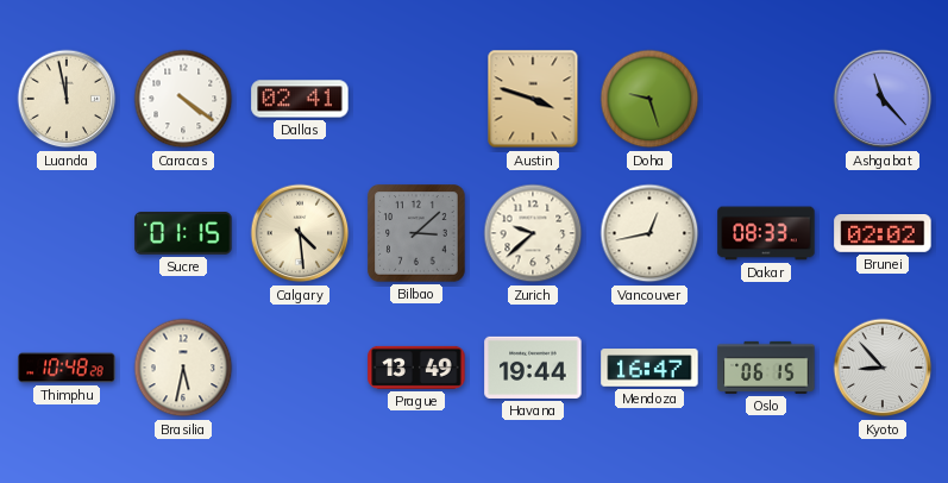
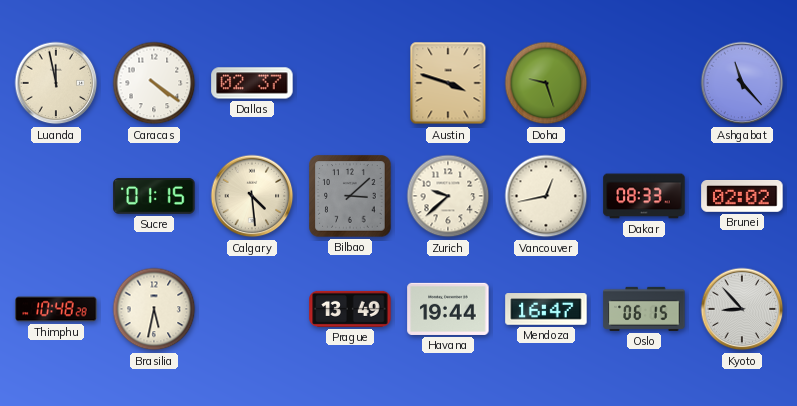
Dallas: 02:41 -> 02:37 (252, 83)
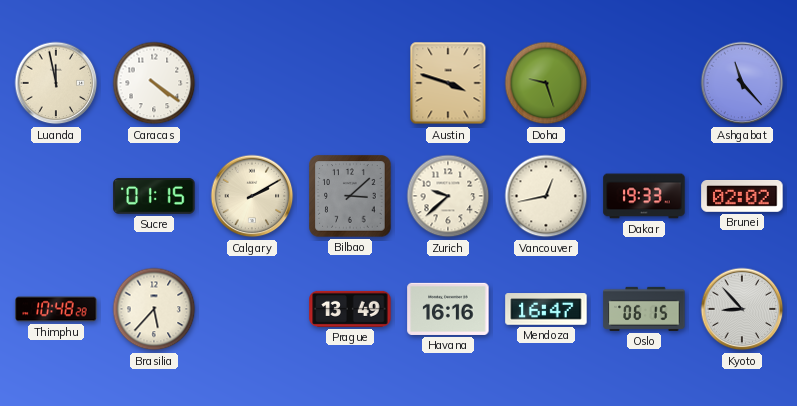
Dallas: 02:37 -> none (252, 83)
Calgary: 4:29 -> 2:10 (252, 196)
Dakar: 08:33 -> 19:33 (644, 196)
Brasilia: 5:32 -> 5:37 (154, 309)
Havana: 19:44 -> 16:16 (448, 309)
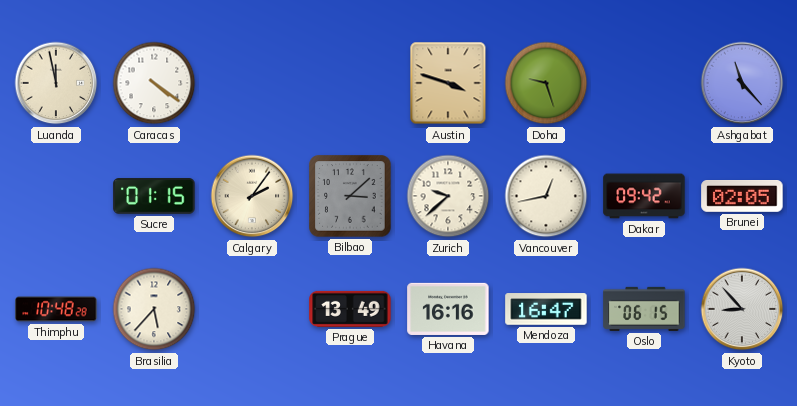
Calgary: 2:10 -> 2:06 (252, 196)
Dakar: 19:33 -> 09:42 (644, 196)
Brunei: 02:02 -> 02:05 (742, 197)
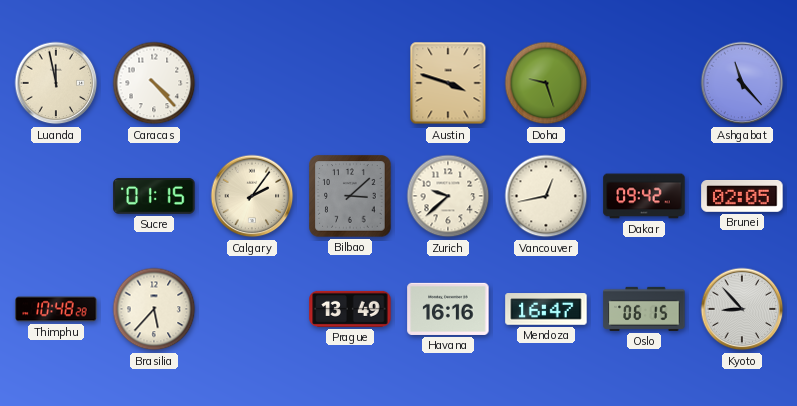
Caracas: 4:21 -> 4:23 (154, 83)
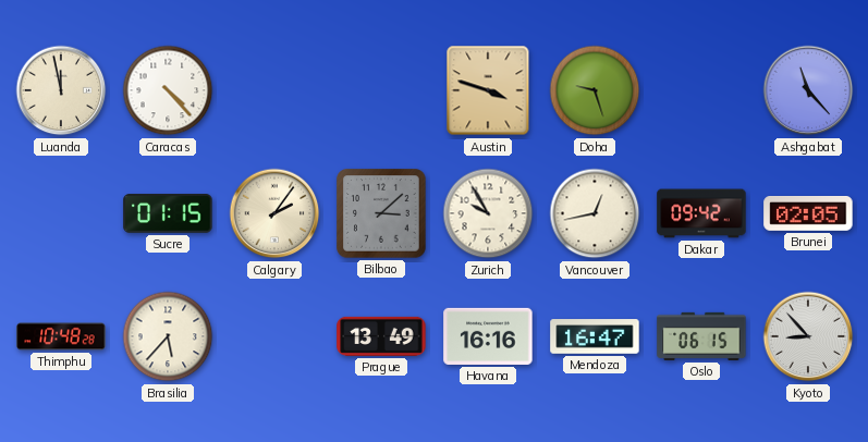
Zurich: 9:38 -> 9:55 (488, 213)
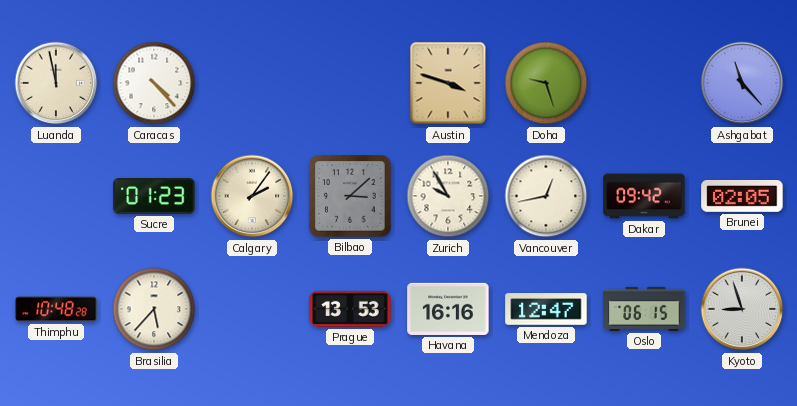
Sucre: 01:15 -> 01:23 (154, 196)
Prague: 13:49 -> 13:53 (350, 309)
Mendoza: 16:47 -> 12:47 (546, 309)
Kyoto: 8:53 -> 8:57 (742, 309)
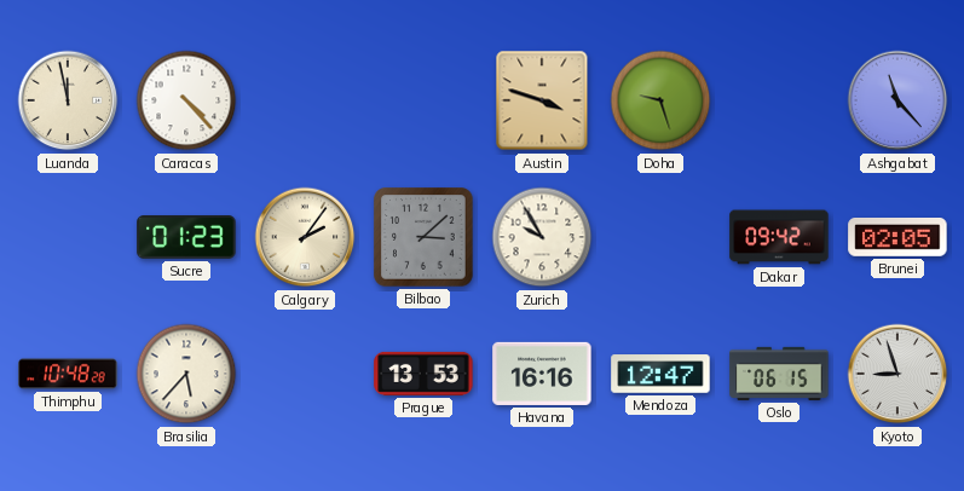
Vancouver: 12:43 -> none (546, 196)
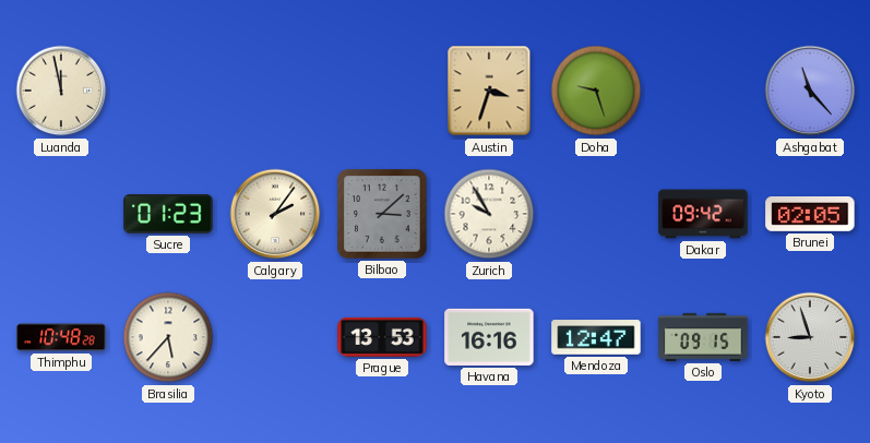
Caracas: 4:23 -> none (186, 100)
Austin: 3:48 -> 3:33 (489, 91)
Oslo: 06:15 -> 09:15 (703, 337)
